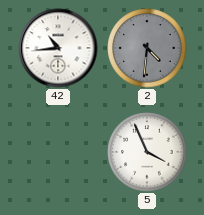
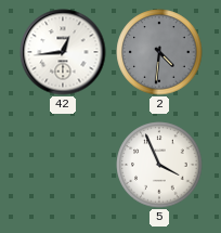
42: 10:44 -> 12:44 (63, 52)
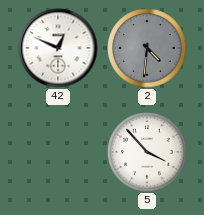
42: 12:44 -> 12:49 (58, 48)
5: 3:56 -> 3:53 (147, 152)
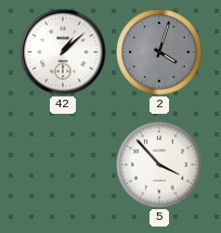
42: 12:49 -> 1:08 (63, 52)
2: 4:31 -> 4:03 (159, 52)
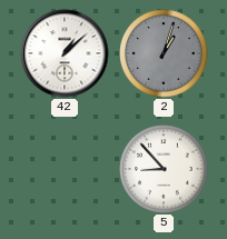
2: 4:03 -> 1:03 (164, 53)
5: 3:53 -> 8:53 (164, 169)
